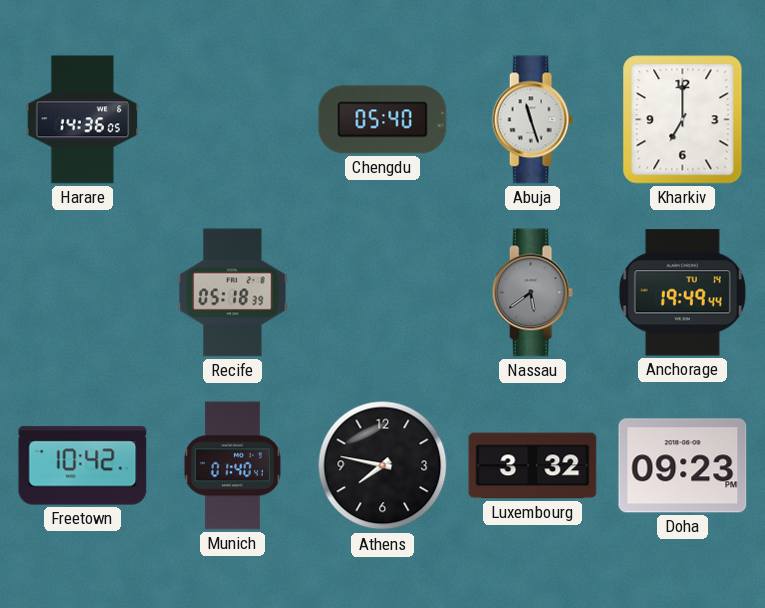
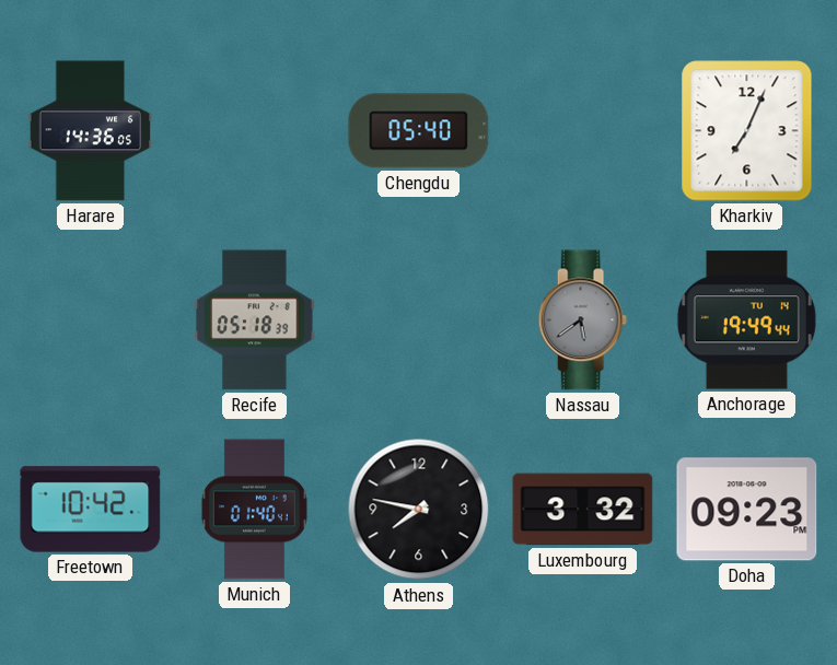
Abuja: 11:27 -> none (532, 120)
Kharkiv: 7:00 -> 7:04 (747, 131)
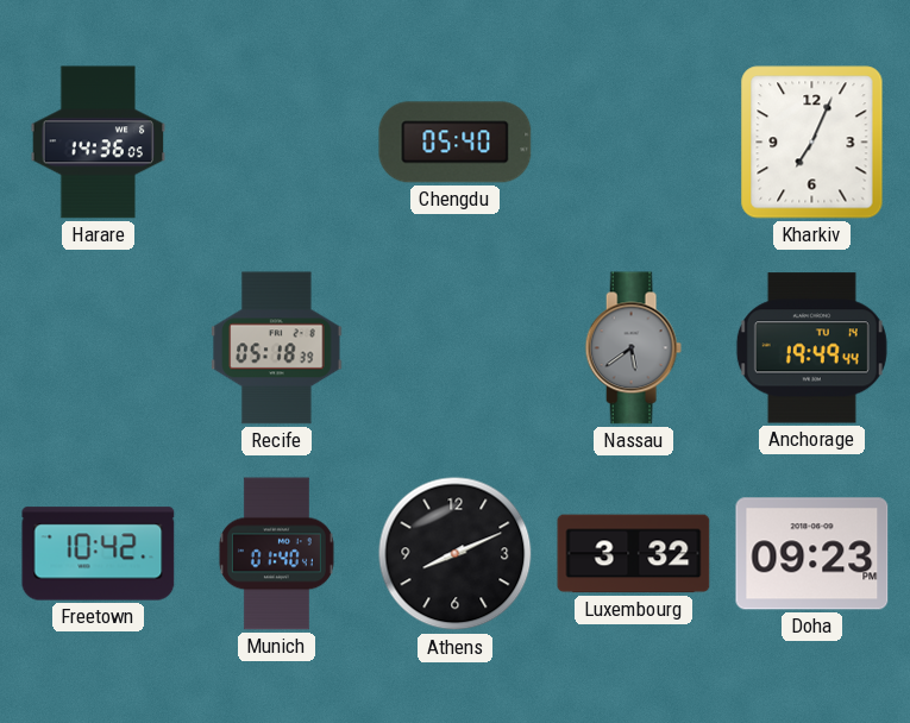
Athens: 7:47 -> 8:11 (456, 554)
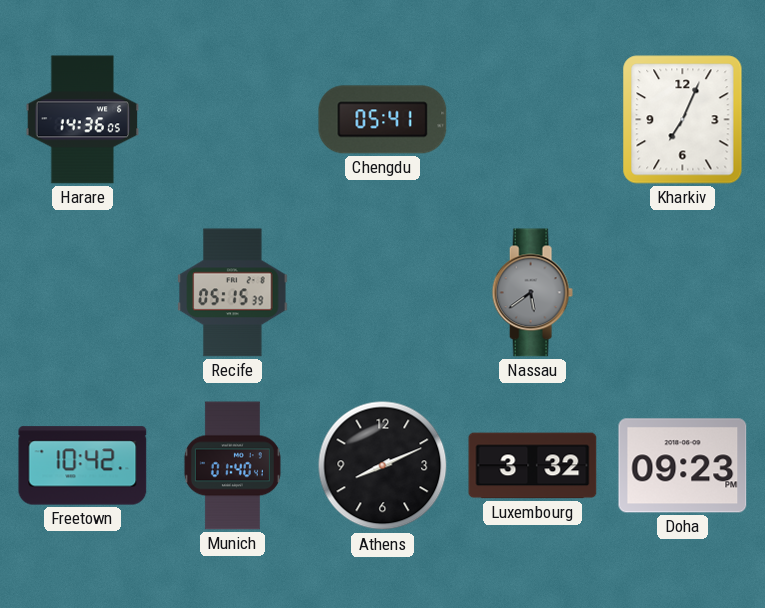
Chengdu: 05:40 -> 05:41 (383, 120)
Recife: 05:18 -> 05:15 (233, 293)
Anchorage: 19:49 -> none (811, 348)
